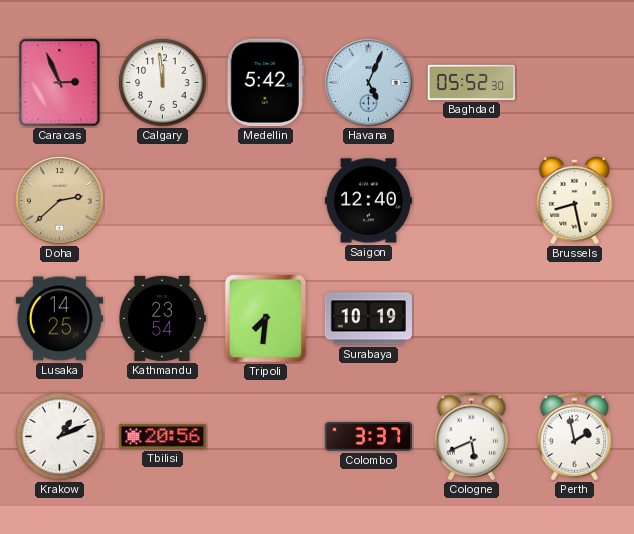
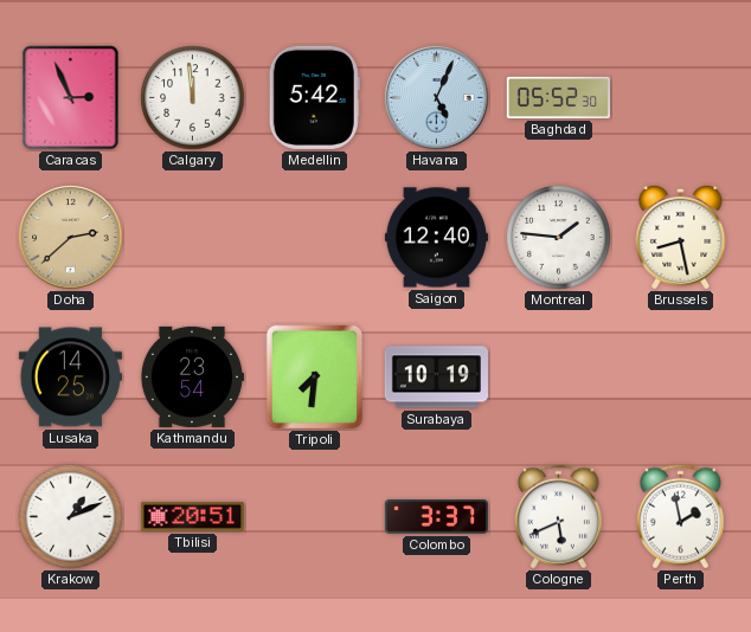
Montreal: none -> 1:46 (559, 238)
Tbilisi: 20:56 -> 20:51 (192, 516)
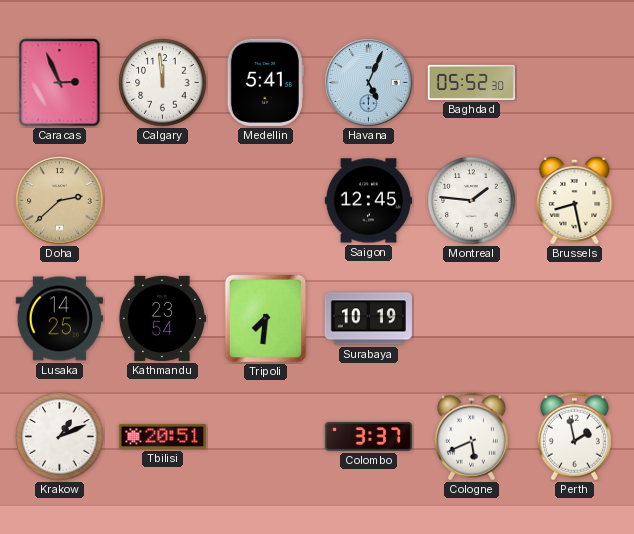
Medellin: 5:42 -> 5:41 (265, 82)
Saigon: 12:40 -> 12:45 (368, 201)
